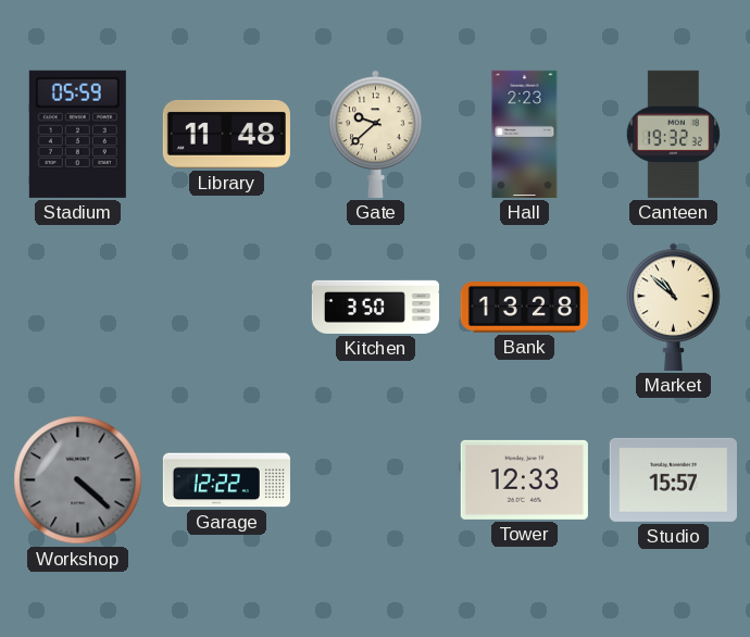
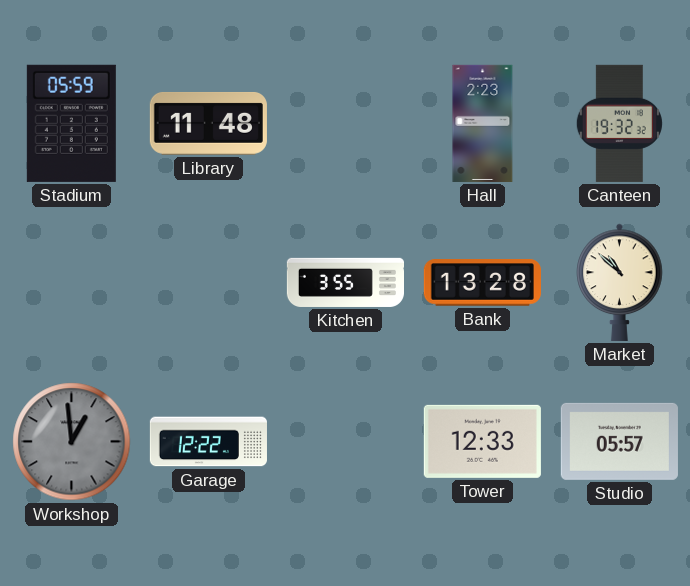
Gate: 9:38 -> none (376, 134)
Kitchen: 3:50 -> 3:55 (345, 282)
Workshop: 4:22 -> 12:59 (72, 442)
Studio: 15:57 -> 05:57 (619, 441)
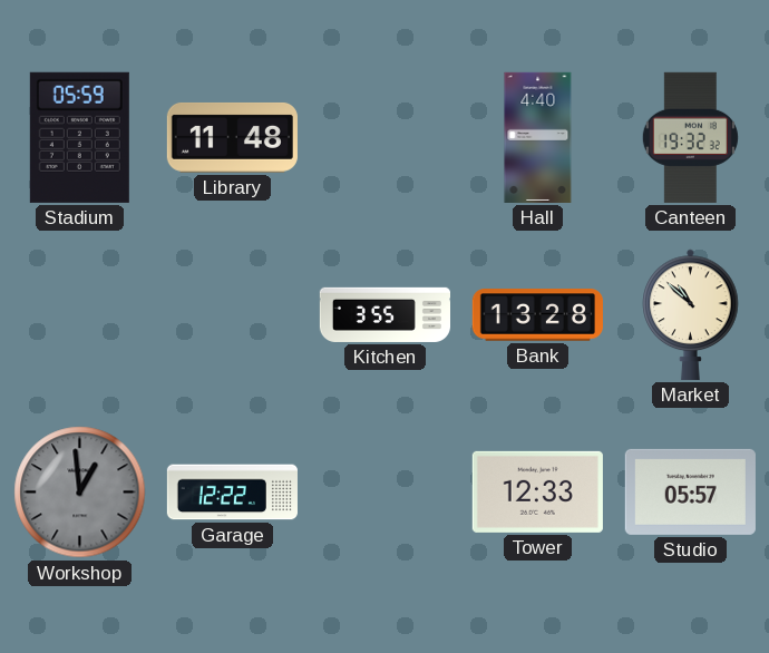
Hall: 2:23 -> 4:40 (538, 137)
